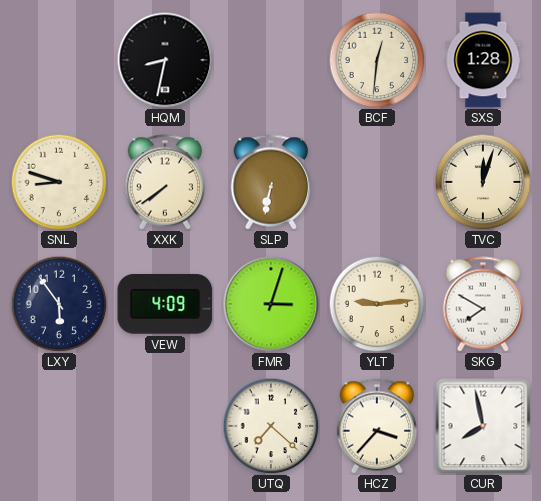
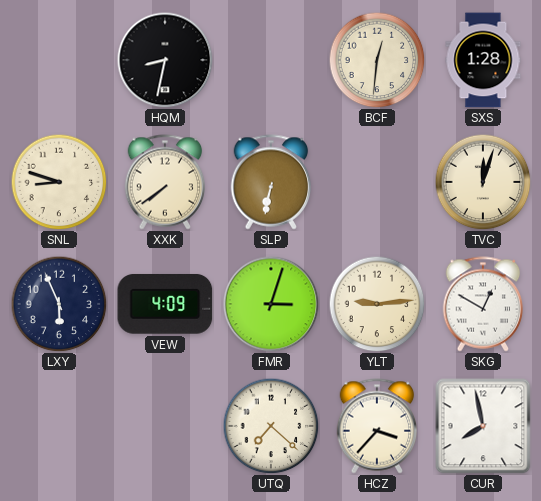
LXY: 5:54 -> 5:56 (59, 304)
SKG: 7:50 -> 12:50 (483, 304)
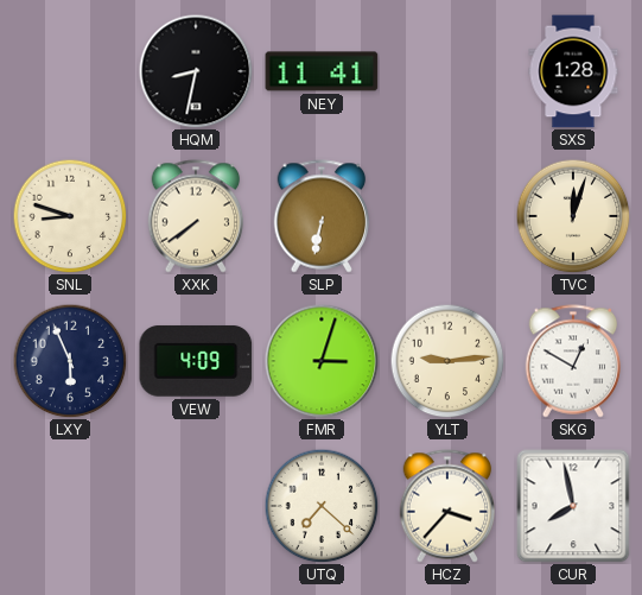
NEY: none -> 11:41 (322, 71)
BCF: 12:31 -> none (377, 60)
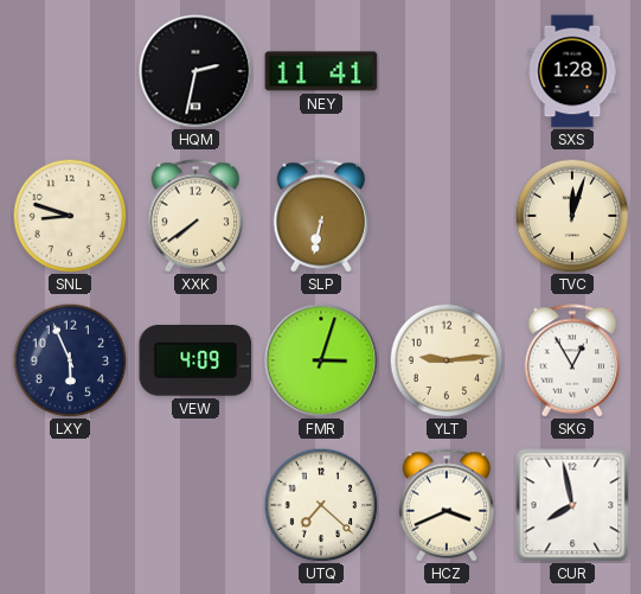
HQM: 8:32 -> 2:32 (195, 71)
SKG: 12:50 -> 12:55 (572, 360)
HCZ: 3:37 -> 3:41 (447, 505)
